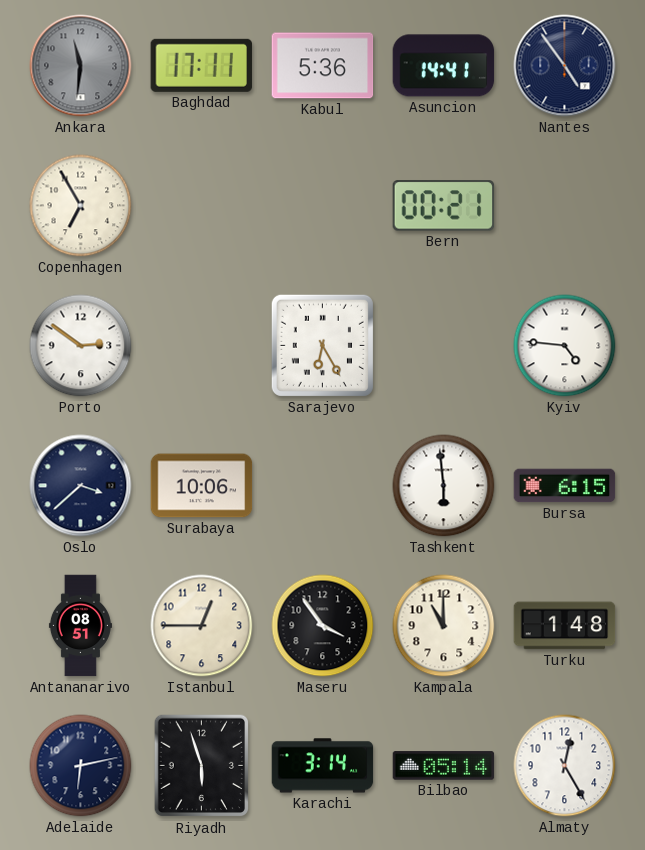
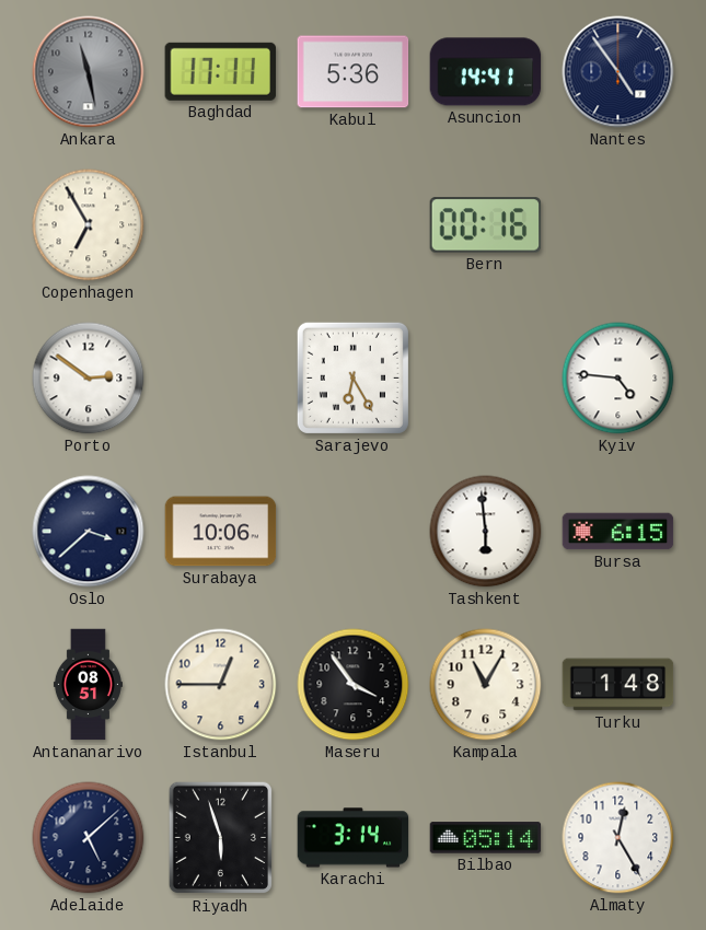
Ankara: 11:31 -> 11:28 (89, 72)
Bern: 00:21 -> 00:16 (486, 225)
Kampala: 11:00 -> 11:05 (486, 685)
Adelaide: 6:13 -> 5:08 (89, 838)
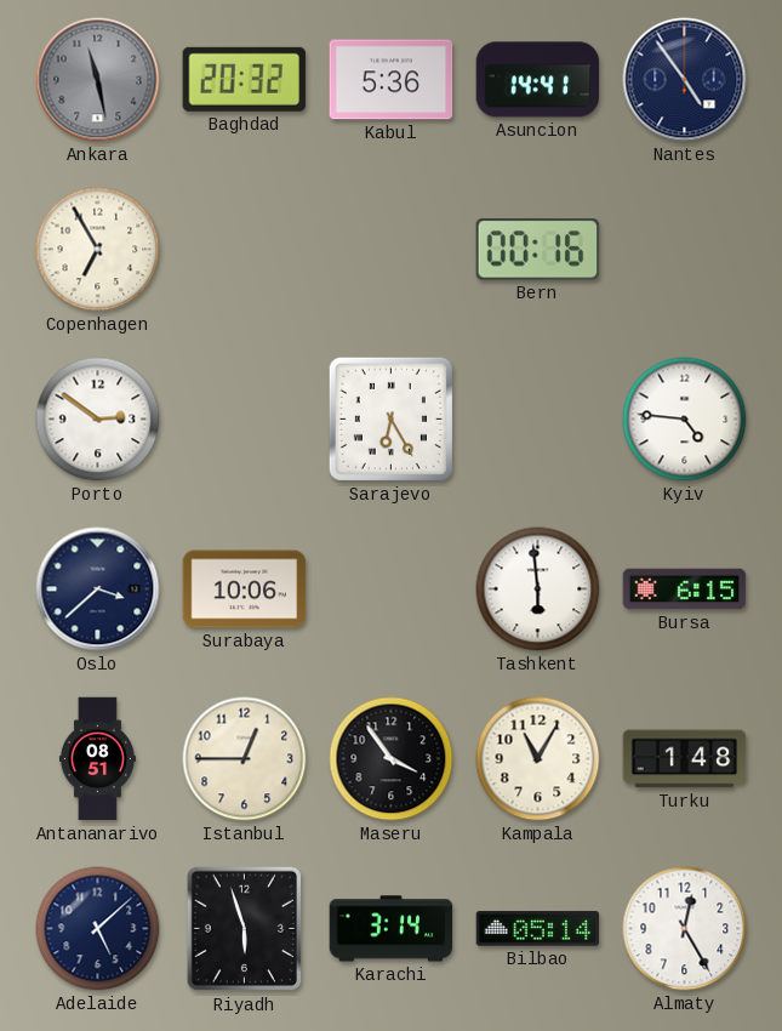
Baghdad: 17:11 -> 20:32 (244, 79)
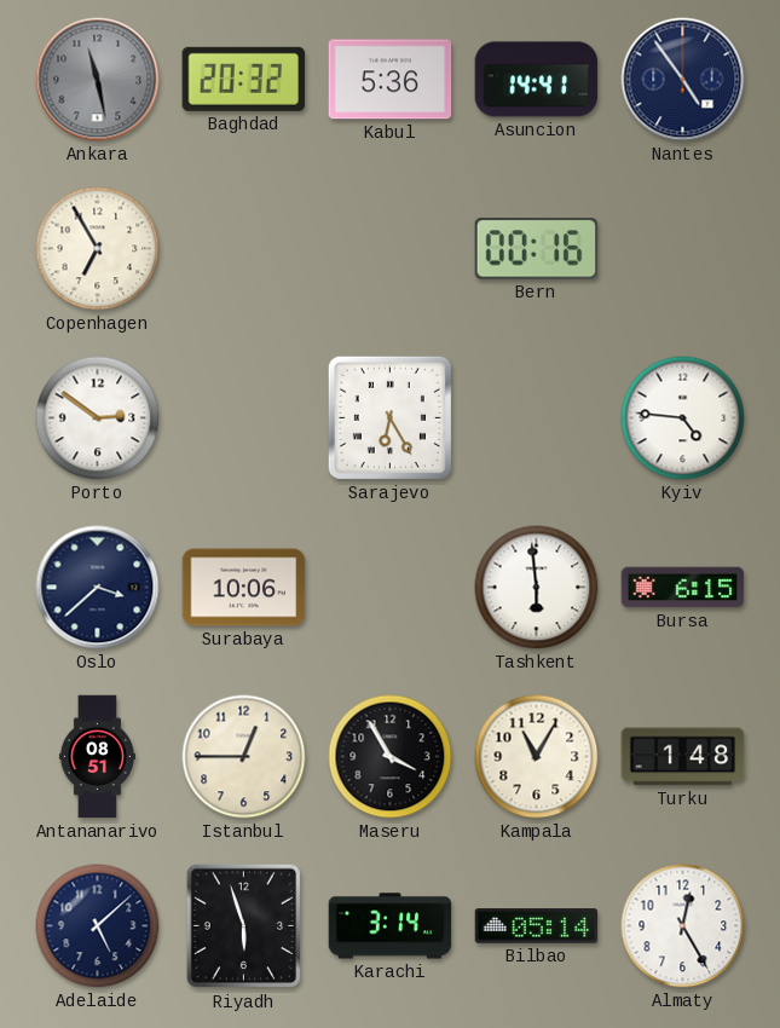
Maseru: 3:54 -> 3:55 (391, 757)
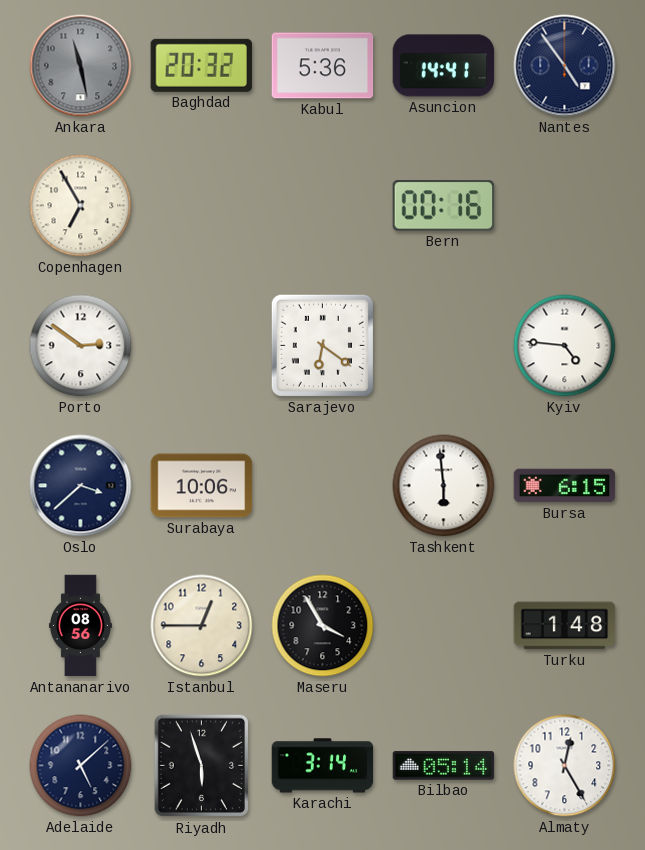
Sarajevo: 6:25 -> 6:21 (322, 345)
Antananarivo: 08:51 -> 08:56 (80, 626)
Kampala: 11:05 -> none (537, 757)
